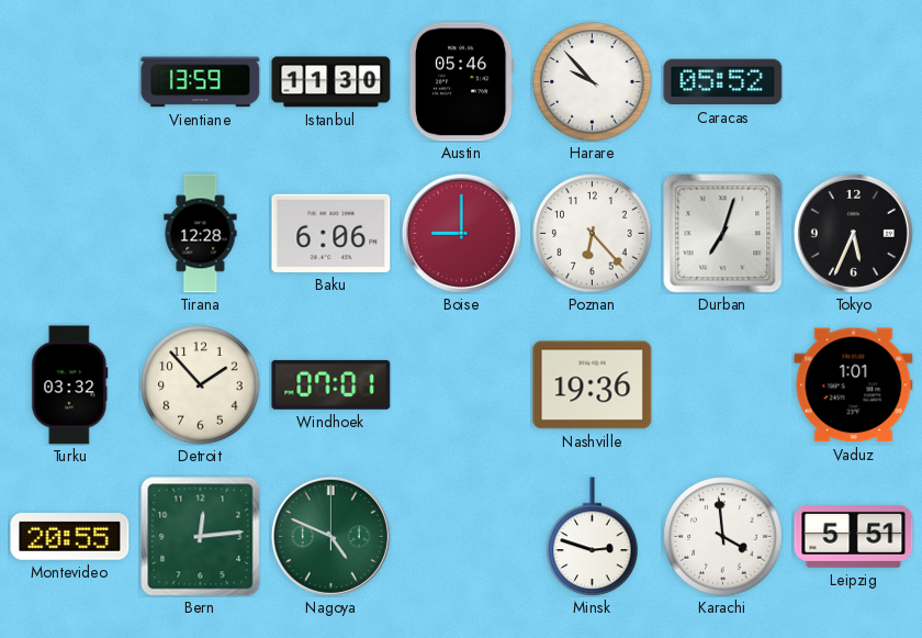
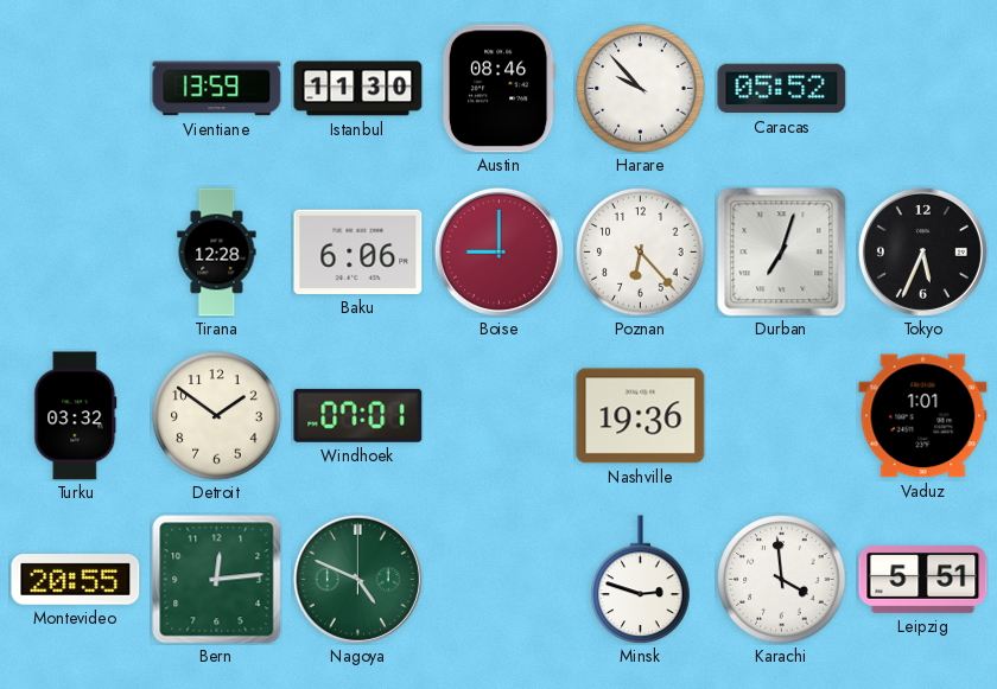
Austin: 05:46 -> 08:46 (498, 89)
Detroit: 1:53 -> 1:51 (217, 416)
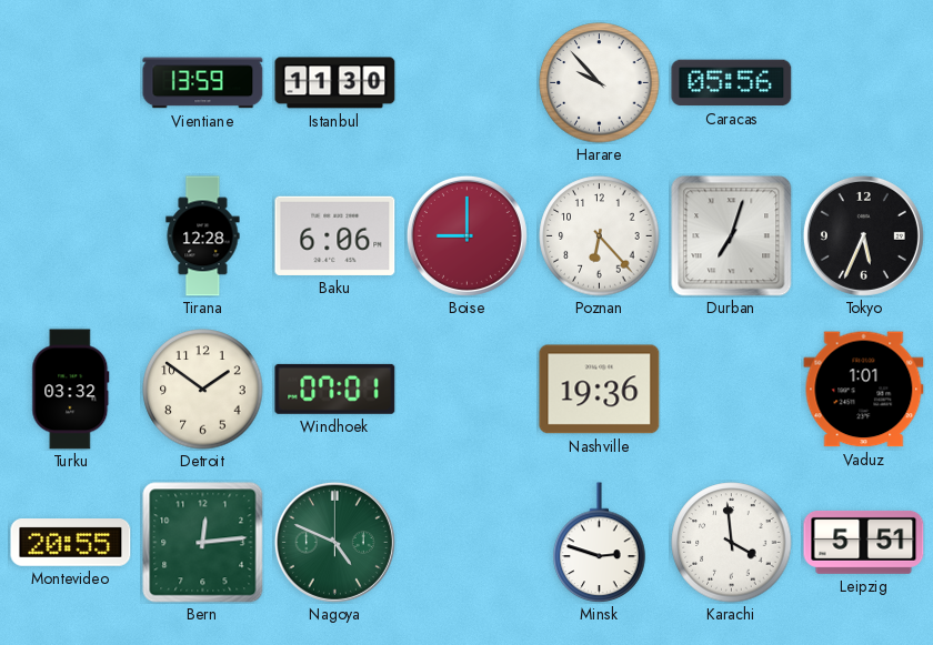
Austin: 08:46 -> none (498, 89)
Caracas: 05:52 -> 05:56 (732, 83)
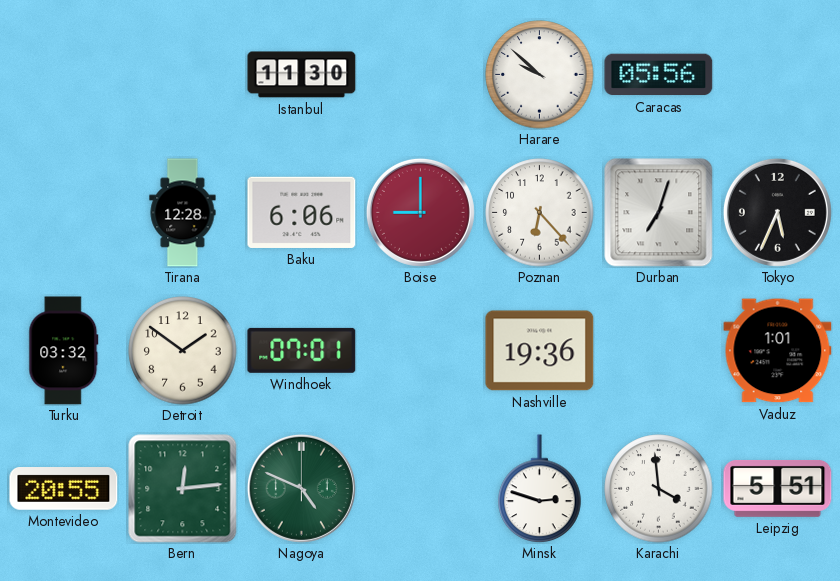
Vientiane: 13:59 -> none (203, 83)
Harare: 9:53 -> 9:52 (540, 75)
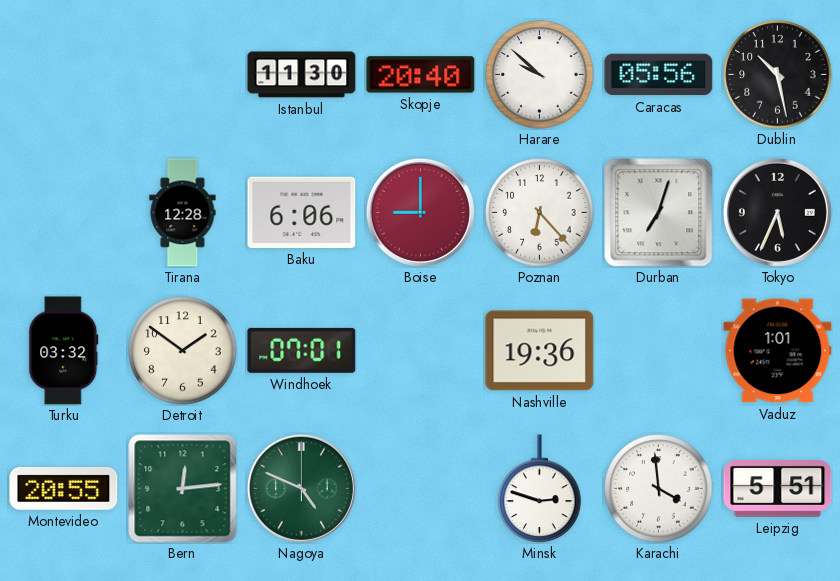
Skopje: none -> 20:40 (421, 75)
Dublin: none -> 10:28 (778, 75)
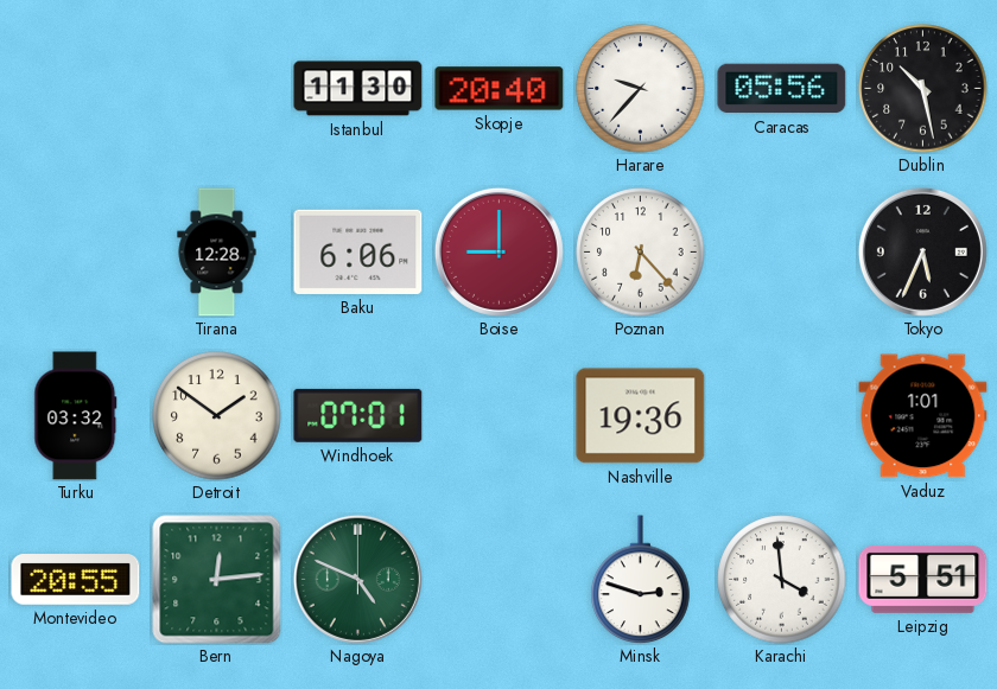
Harare: 9:52 -> 9:37 (641, 89)
Durban: 7:03 -> none (659, 213)
